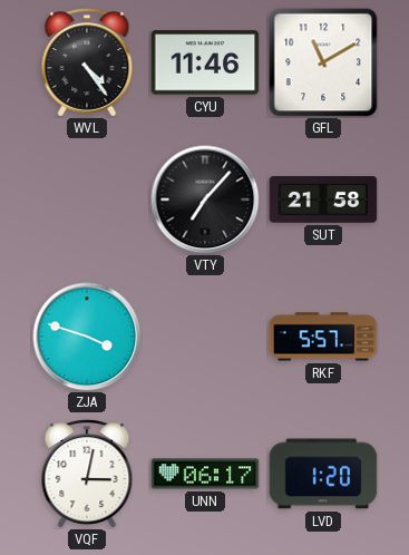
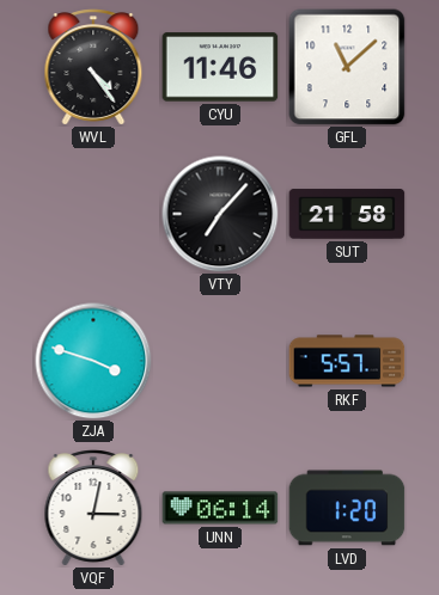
GFL: 11:10 -> 11:08 (347, 67)
UNN: 06:17 -> 06:14 (220, 508)
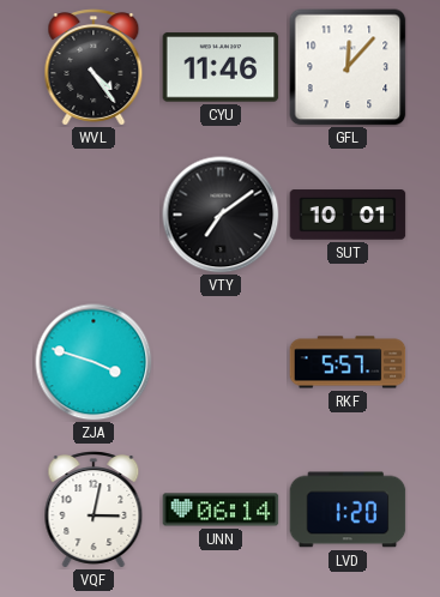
GFL: 11:08 -> 12:07 (348, 67)
VTY: 7:07 -> 7:09 (221, 215)
SUT: 21:58 -> 10:01 (348, 215)
